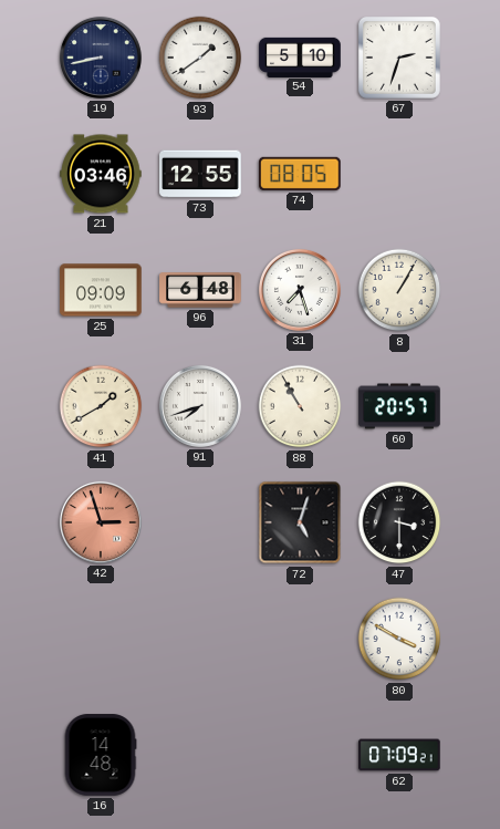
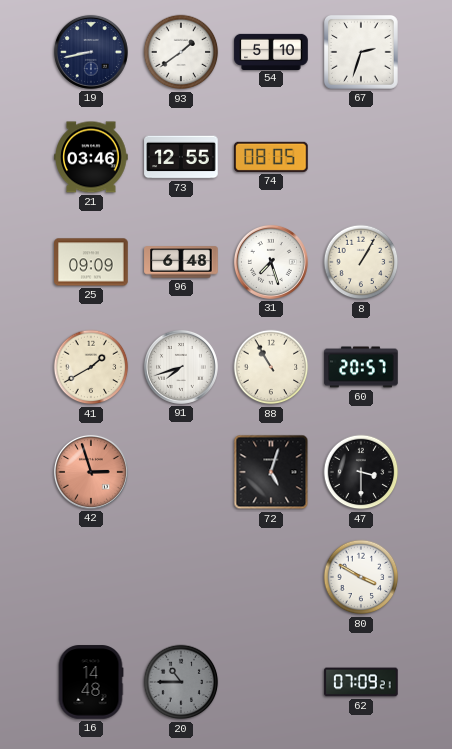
20: none -> 10:45 (181, 682)
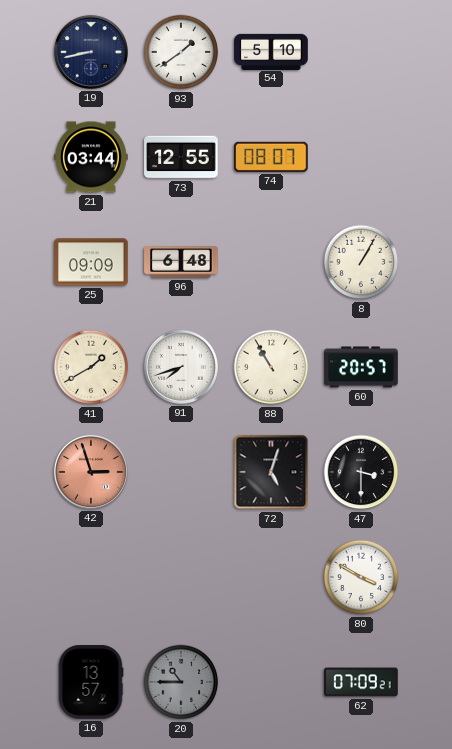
67: 2:33 -> none (361, 52)
21: 03:46 -> 03:44 (91, 157)
74: 08:05 -> 08:07 (271, 157)
31: 7:27 -> none (271, 262)
16: 14:48 -> 13:57 (91, 682)
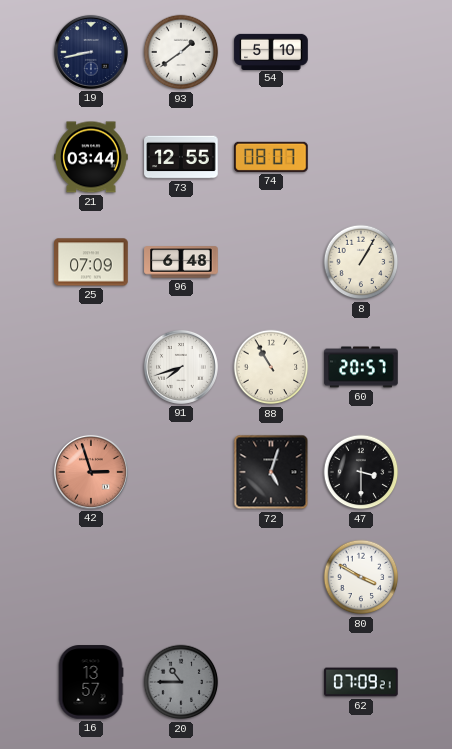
25: 09:09 -> 07:09 (91, 262)
41: 1:40 -> none (91, 367)
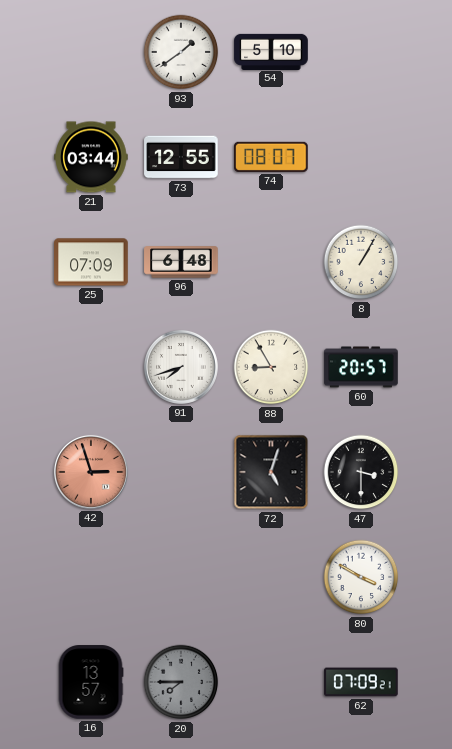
19: 8:43 -> none (91, 52)
88: 10:55 -> 8:55 (271, 367)
20: 10:45 -> 7:45 (181, 682)
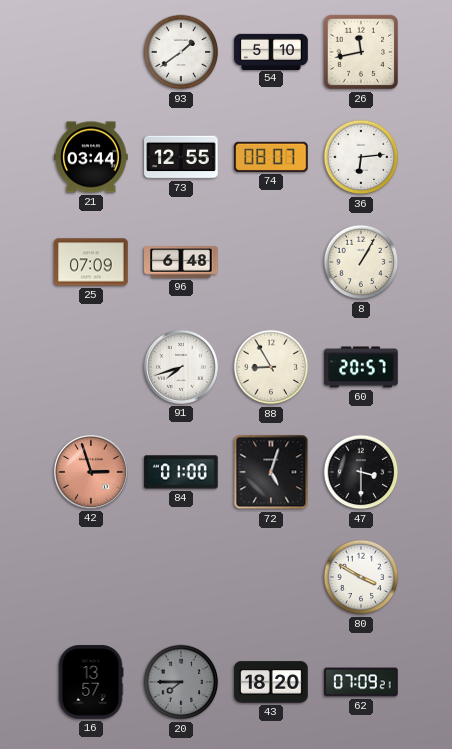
26: none -> 11:43 (361, 52)
36: none -> 6:14 (361, 157)
84: none -> 01:00 (181, 472)
43: none -> 18:20 (271, 682)
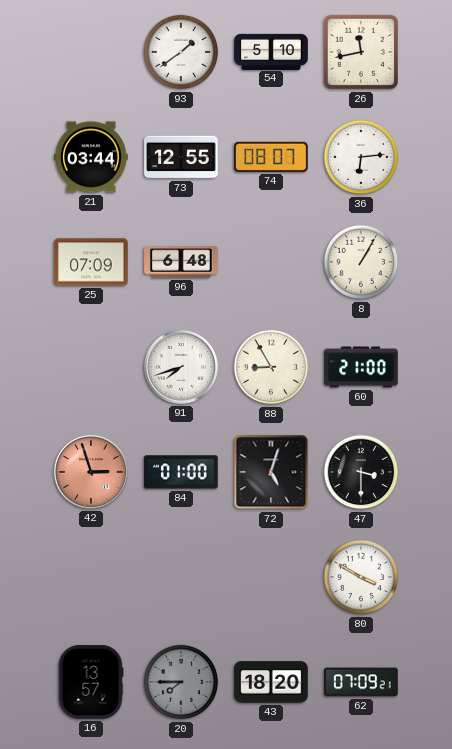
60: 20:57 -> 21:00 (361, 367)
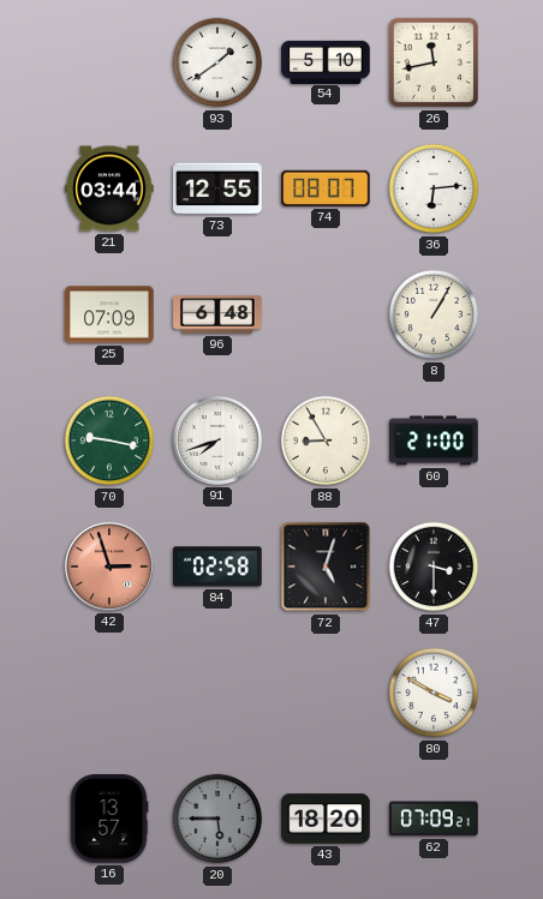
70: none -> 9:17 (109, 440)
84: 01:00 -> 02:58 (217, 567)
20: 7:45 -> 5:45 (217, 819)
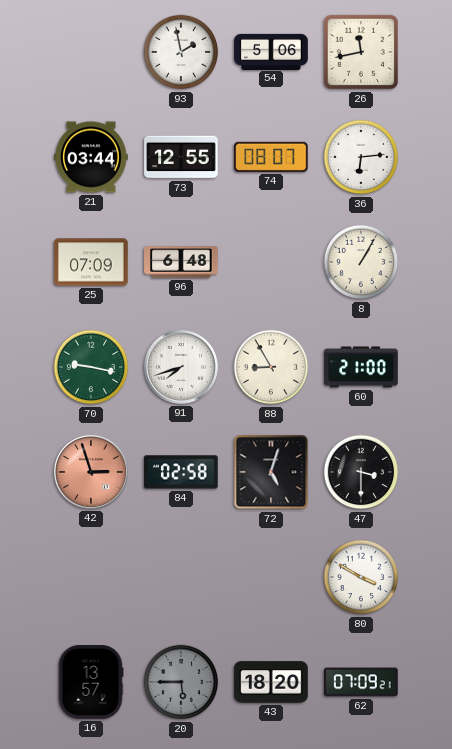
93: 1:39 -> 1:58 (181, 52)
54: 5:10 -> 5:06 (271, 51)
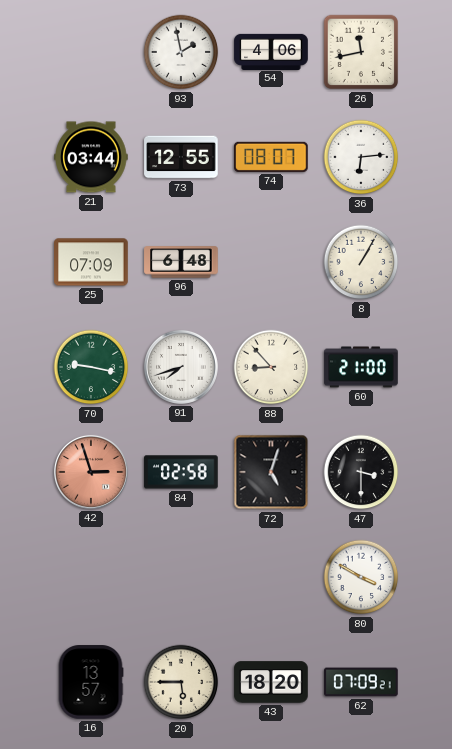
54: 5:06 -> 4:06 (271, 51)
88: 8:55 -> 8:53 (271, 367)
20 dial: grey -> cream (181, 682)
